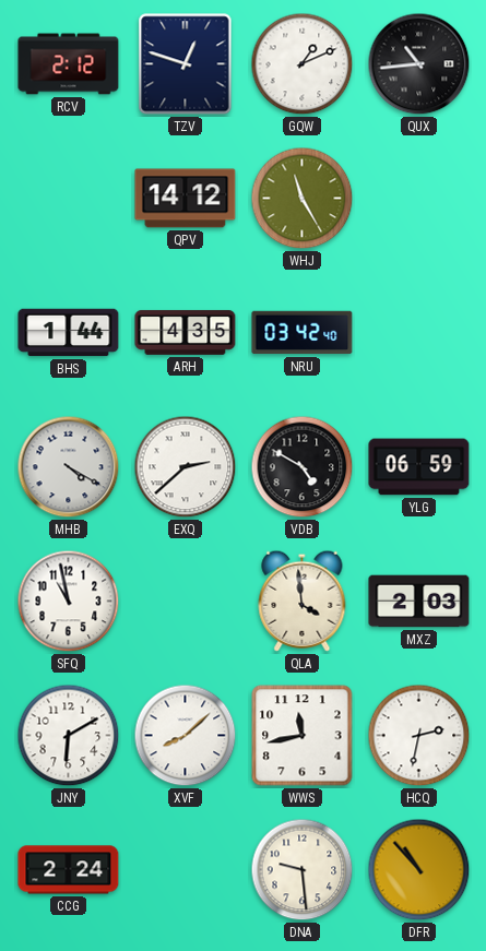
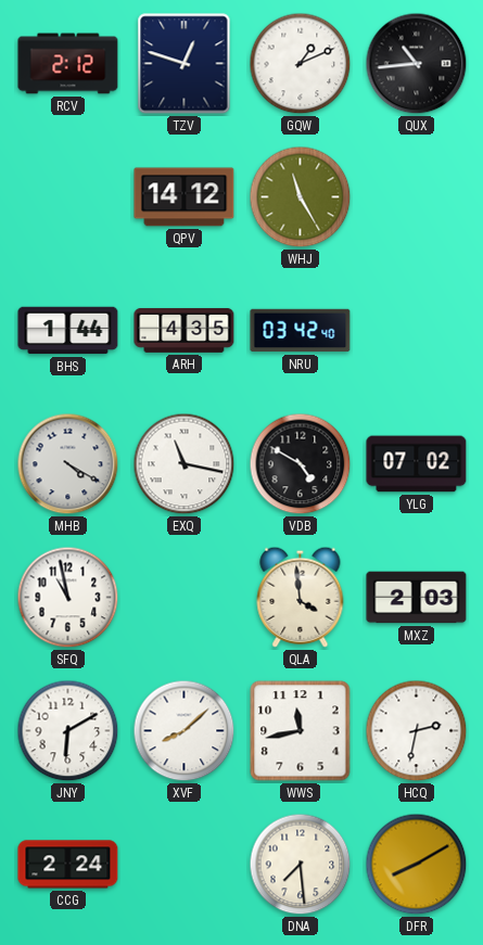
EXQ: 2:38 -> 11:17 (185, 464)
YLG: 06:59 -> 07:02 (417, 464)
DNA: 9:29 -> 7:29 (301, 865)
DFR: 10:53 -> 8:10 (417, 865)
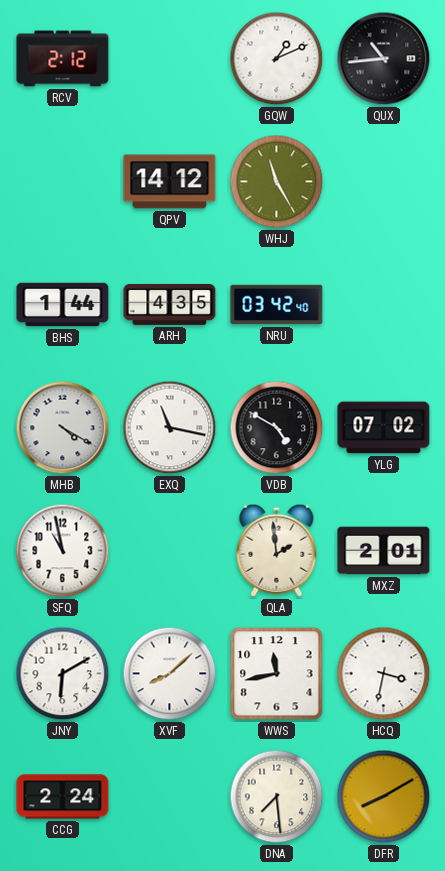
TZV: 12:48 -> none (185, 64)
QLA: 3:59 -> 1:59 (277, 550)
MXZ: 2:03 -> 2:01 (384, 551)
HCQ: 2:32 -> 3:32 (384, 674)
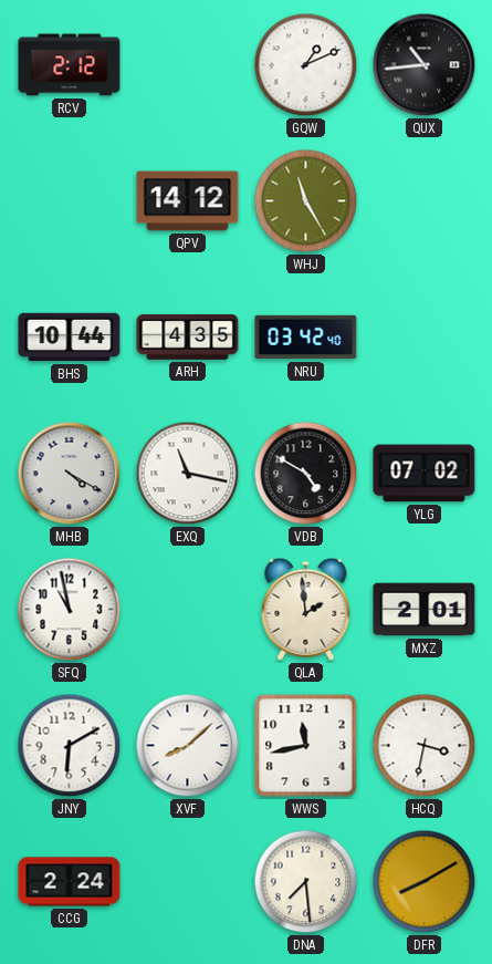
BHS: 1:44 -> 10:44 (70, 338)
